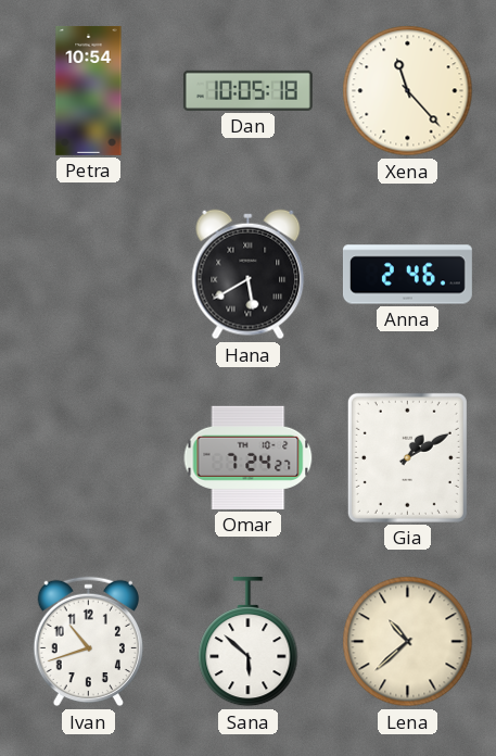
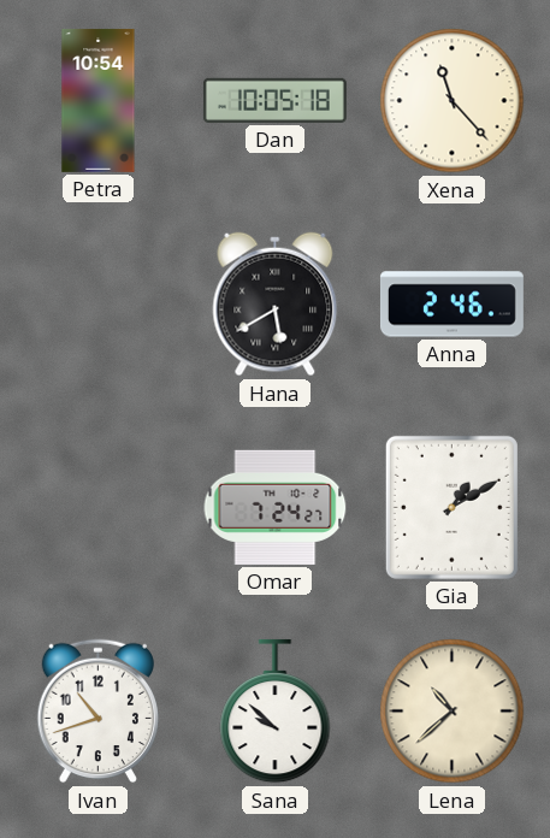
Sana: 5:52 -> 9:52 (276, 712)
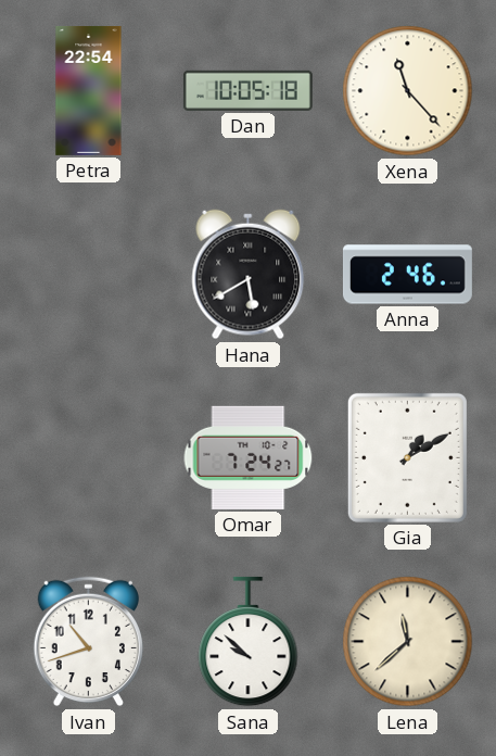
Petra: 10:54 -> 22:54 (89, 90)
Lena: 10:38 -> 11:38 (408, 642)
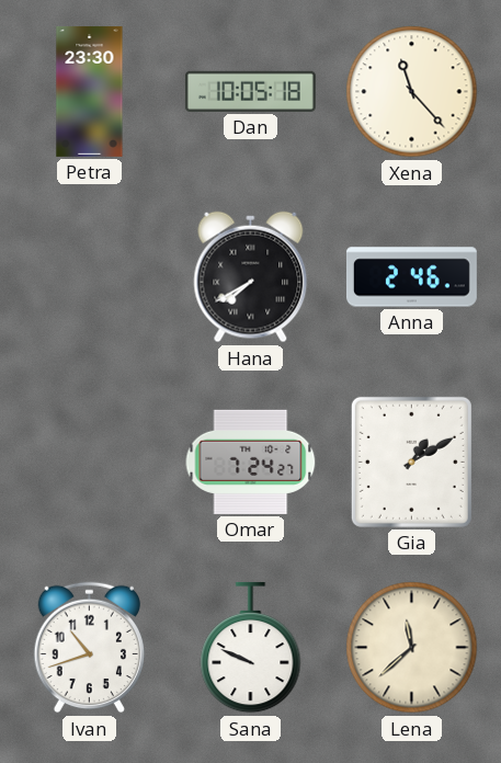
Petra: 22:54 -> 23:30 (90, 91)
Hana: 5:40 -> 7:40 (251, 277)
Sana: 9:52 -> 9:49 (251, 648)
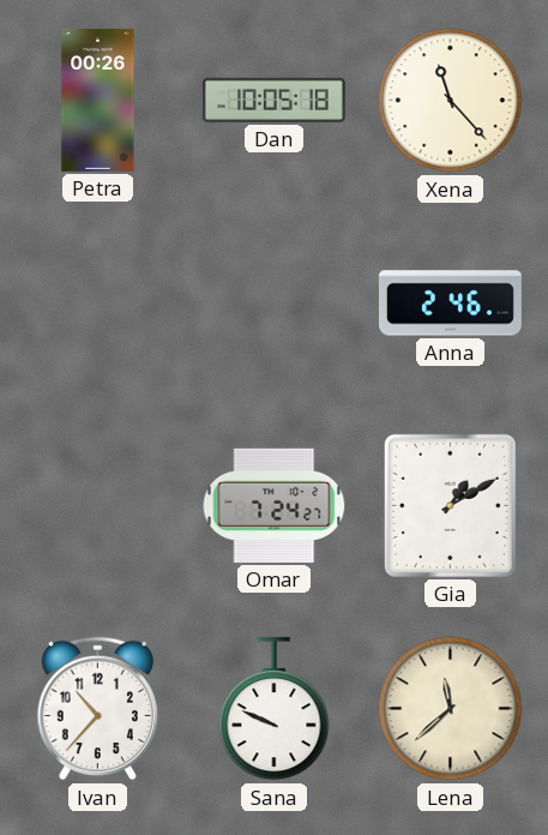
Petra: 23:30 -> 00:26 (98, 100)
Hana: 7:40 -> none (251, 277)
Ivan: 10:42 -> 10:37 (97, 709)
